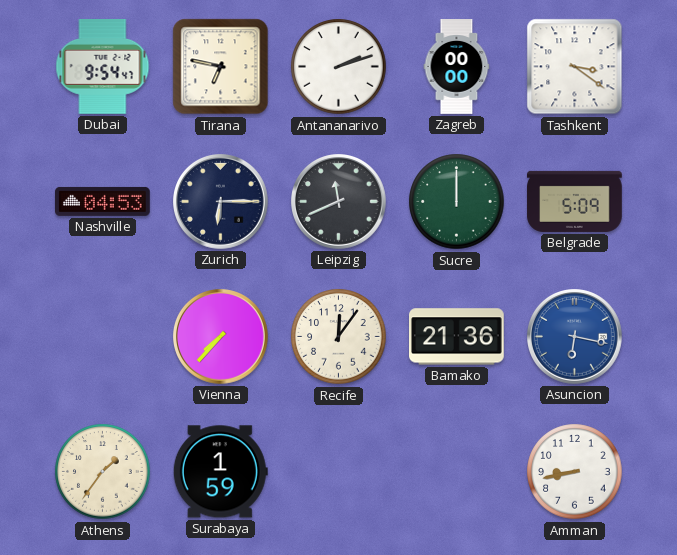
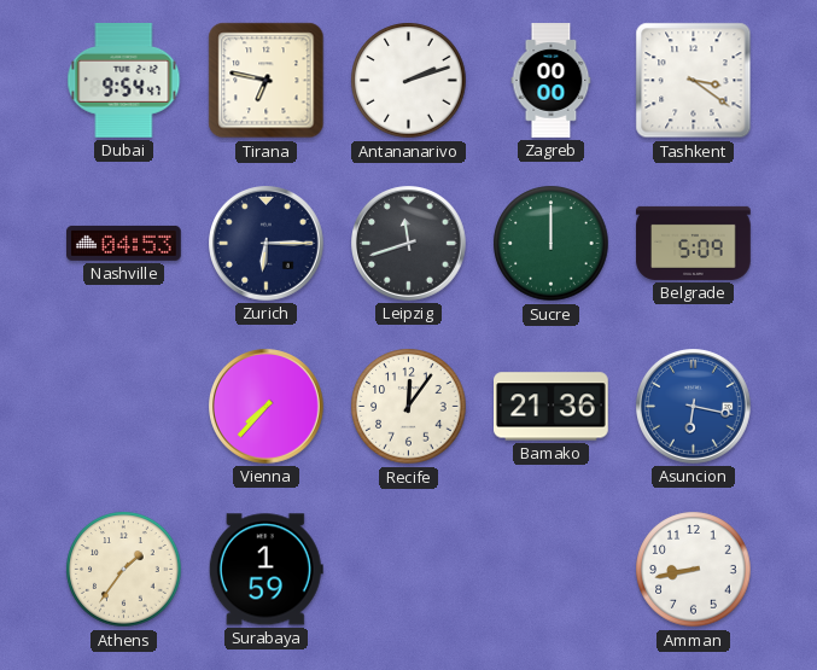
Leipzig: 11:41 -> 11:42 (409, 244)
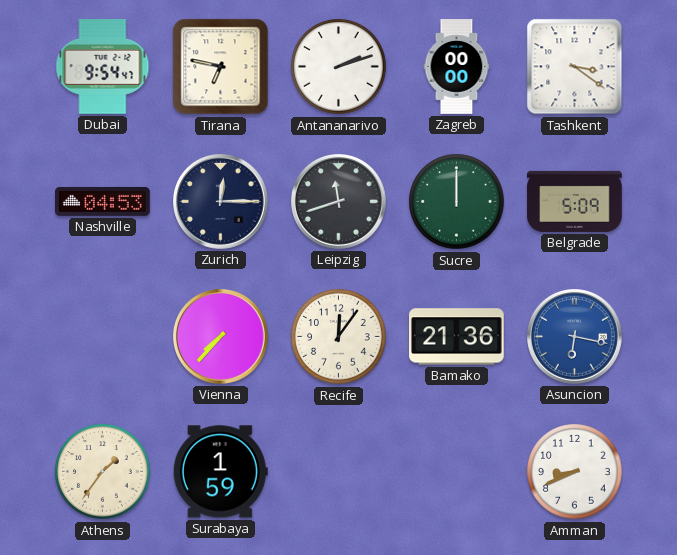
Zurich: 6:15 -> 12:15 (221, 202)
Amman: 8:43 -> 8:41 (575, 472)
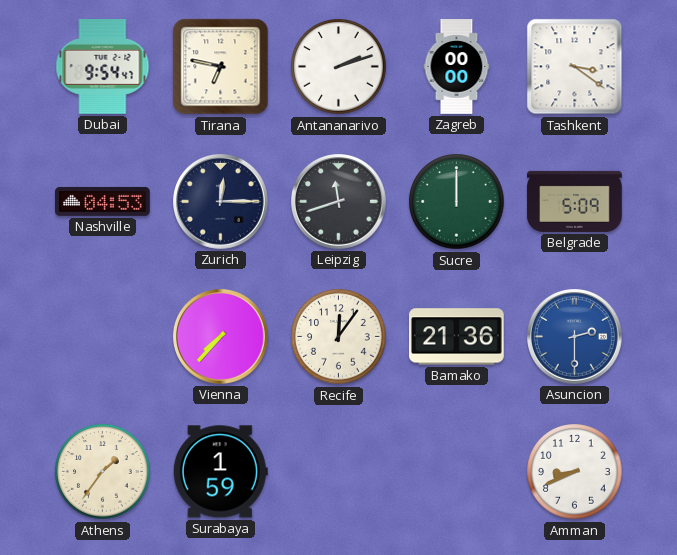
Asuncion: 6:17 -> 2:30 (575, 337)
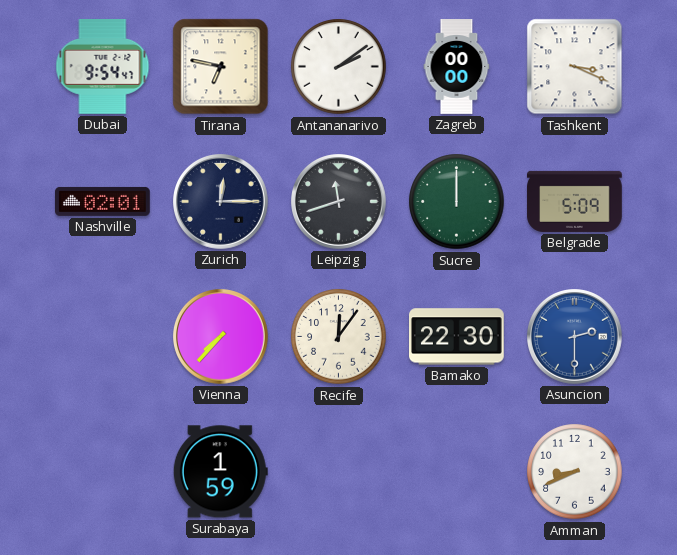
Antananarivo: 2:12 -> 2:09 (339, 67)
Tashkent: 3:21 -> 3:19 (575, 67)
Nashville: 04:53 -> 02:01 (103, 201)
Bamako: 21:36 -> 22:30 (457, 337)
Athens: 1:36 -> none (103, 472)
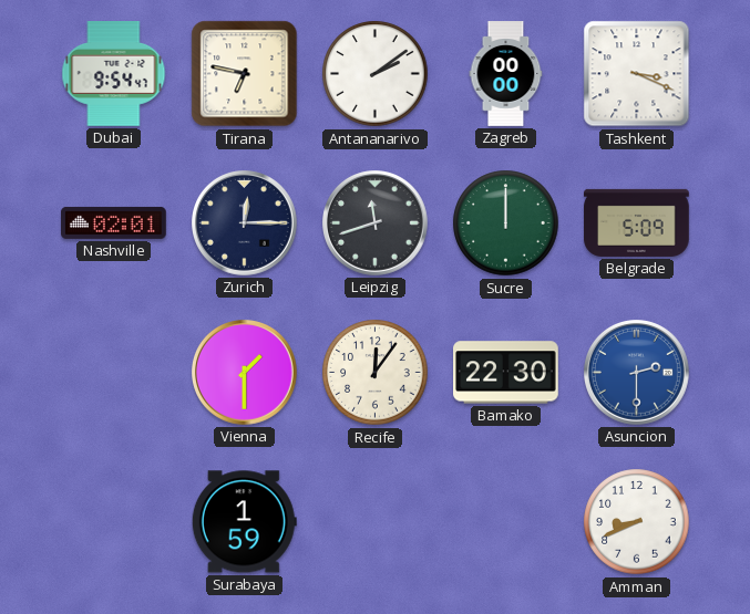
Vienna: 7:37 -> 1:30 (245, 373)
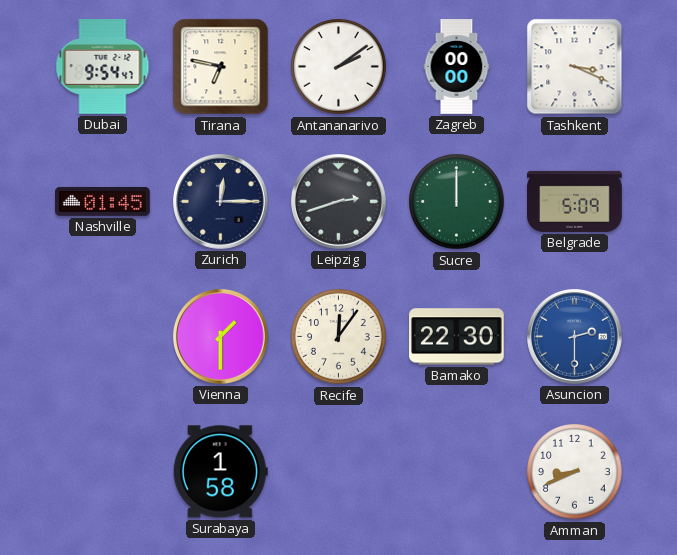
Nashville: 02:01 -> 01:45 (103, 201)
Leipzig: 11:42 -> 2:42 (339, 202)
Surabaya: 1:59 -> 1:58 (220, 472)
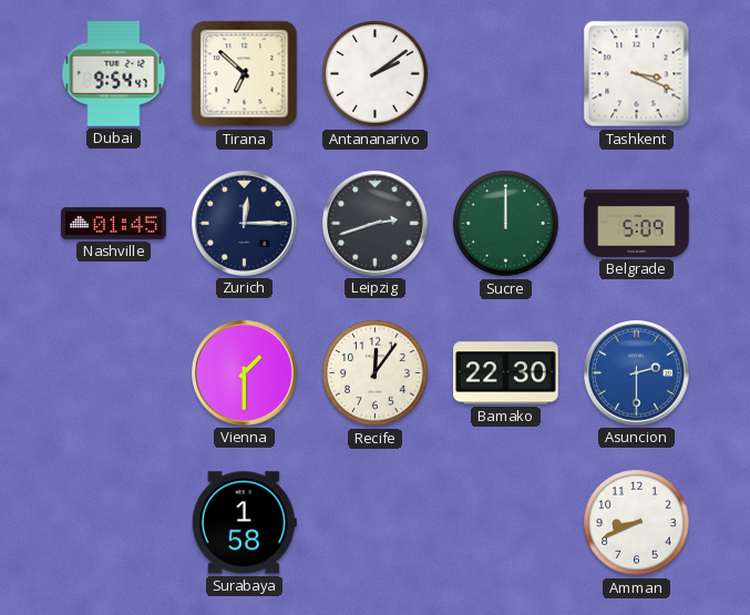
Tirana: 6:47 -> 6:52 (245, 74)
Zagreb: 00:00 -> none (457, 67)
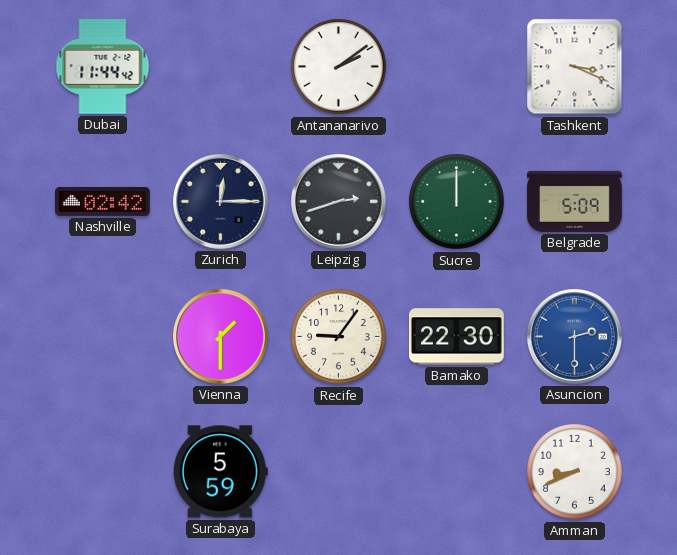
Dubai: 9:54 -> 11:44 (103, 67)
Tirana: 6:52 -> none (245, 74)
Nashville: 01:45 -> 02:42 (103, 201)
Recife: 12:06 -> 9:06 (339, 337)
Surabaya: 1:58 -> 5:59 (220, 472)
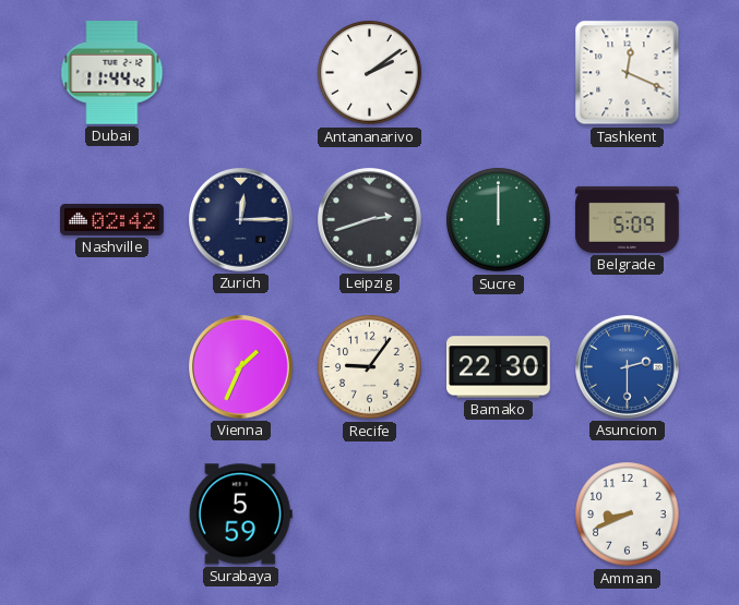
Tashkent: 3:19 -> 12:19 (628, 73)
Vienna: 1:30 -> 1:34 (241, 367)
